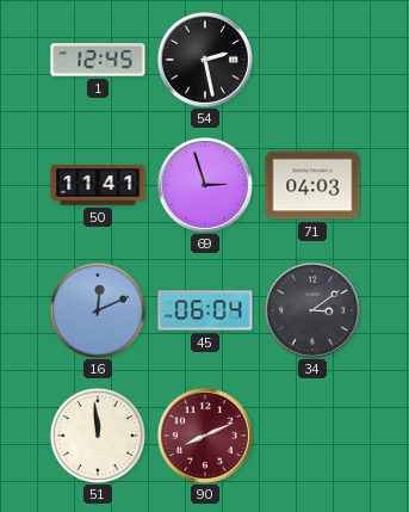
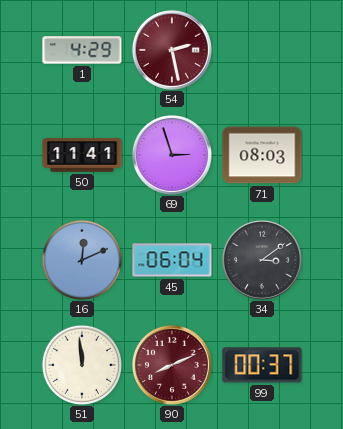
1: 12:45 -> 4:29 (82, 50)
54 dial: black -> burgundy (172, 50)
71: 04:03 -> 08:03 (262, 155)
99: none -> 00:37 (262, 365)
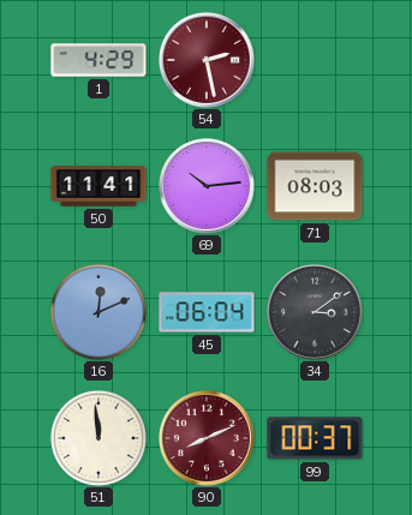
69: 2:57 -> 10:14 (207, 186)
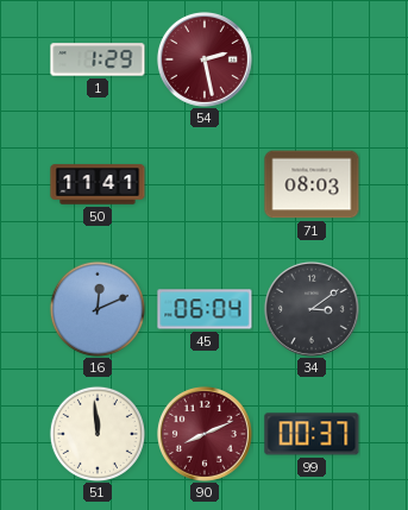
1: 4:29 -> 1:29 (98, 59)
69: 10:14 -> none (207, 186)
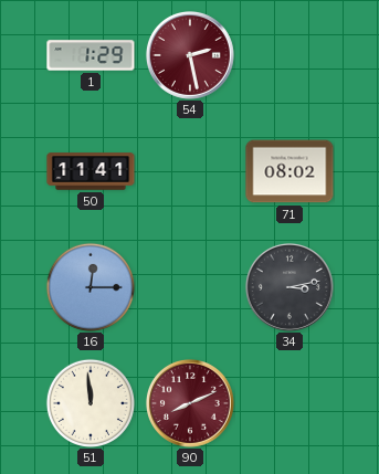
71: 08:03 -> 08:02 (289, 171)
16: 12:11 -> 12:15 (91, 287)
45: 06:04 -> none (205, 309)
34: 3:09 -> 3:13 (289, 287)
99: 00:37 -> none (312, 434)
